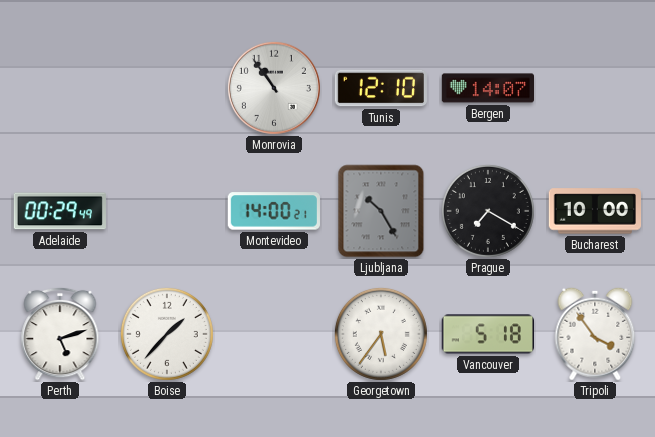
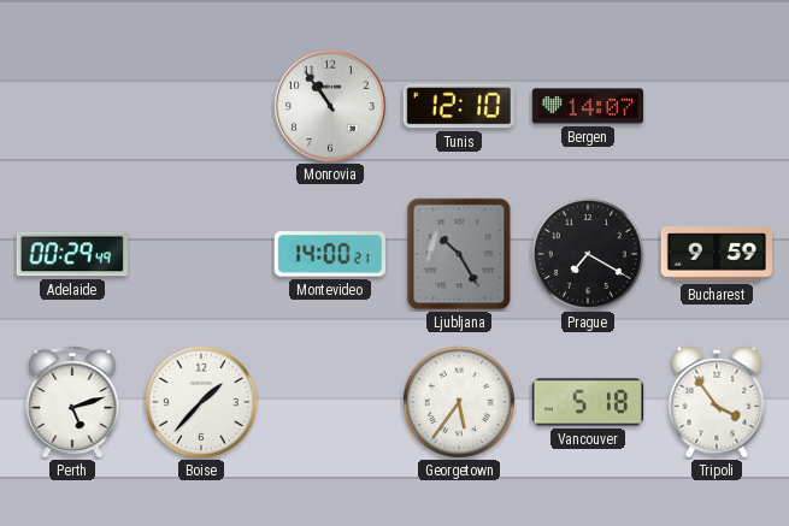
Bucharest: 10:00 -> 9:59 (716, 254)
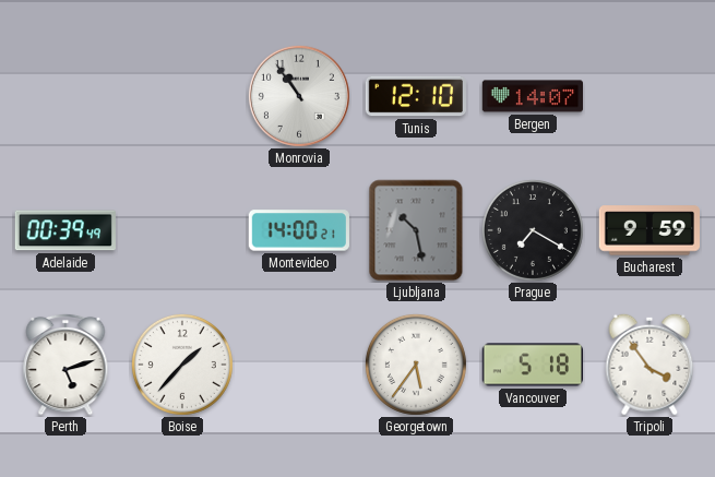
Adelaide: 00:29 -> 00:39 (65, 230)
Ljubljana: 10:25 -> 10:28 (416, 230)
